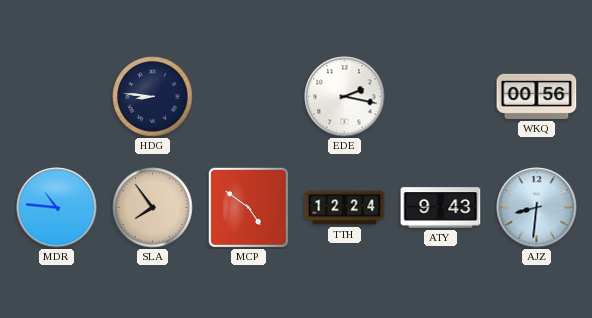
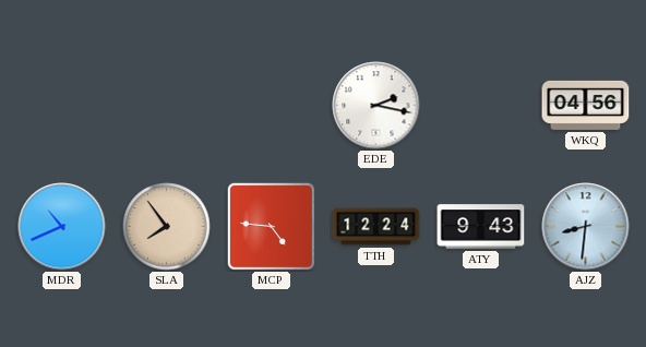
HDG: 8:46 -> none (153, 97)
WKQ: 00:56 -> 04:56 (586, 105)
MDR: 10:46 -> 10:41 (62, 227)
MCP: 4:51 -> 4:46 (271, 226)
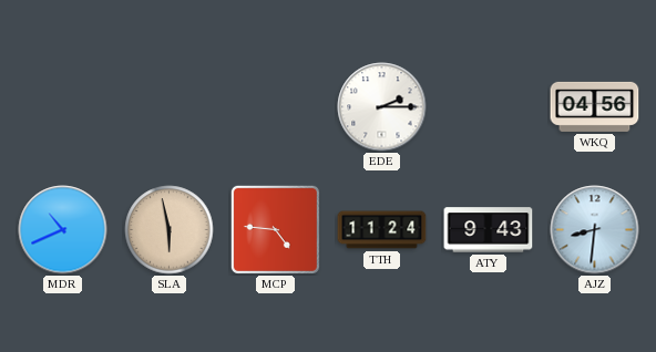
EDE: 2:17 -> 2:15 (382, 107)
SLA: 7:54 -> 5:58 (170, 230)
TTH: 12:24 -> 11:24 (382, 230)
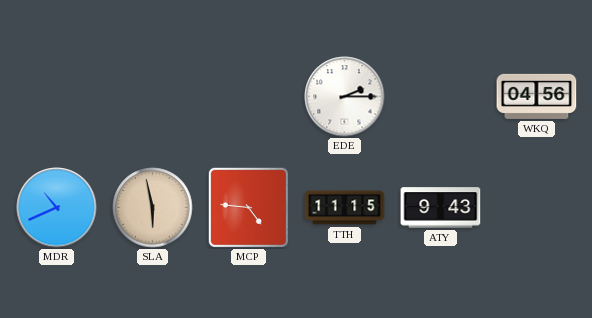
TTH: 11:24 -> 11:15 (345, 208)
AJZ: 8:31 -> none (595, 230)
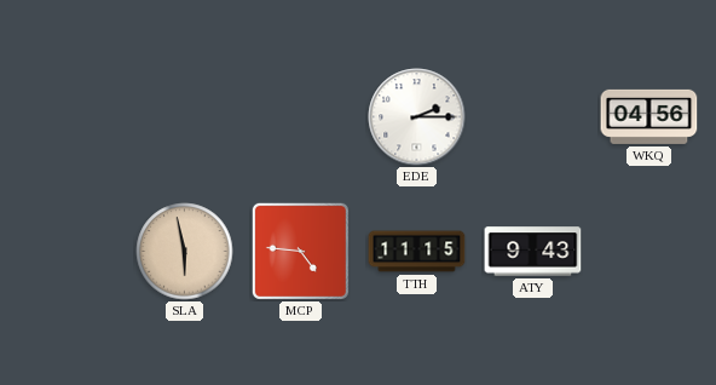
MDR: 10:41 -> none (57, 208)
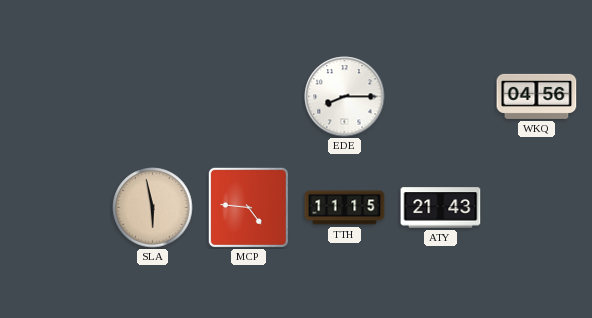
EDE: 2:15 -> 8:15 (345, 97)
ATY: 9:43 -> 21:43 (441, 208)
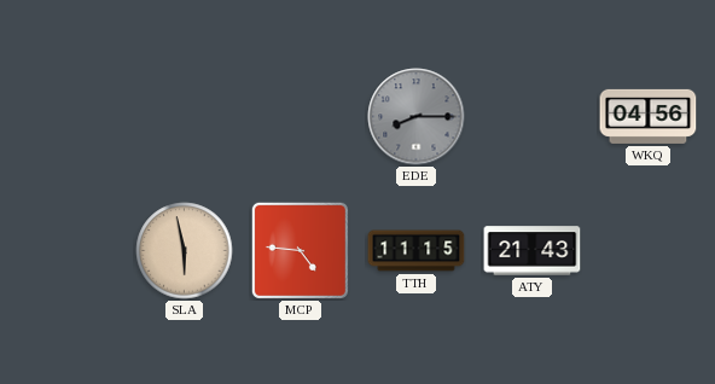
EDE dial: white -> grey (417, 117)
